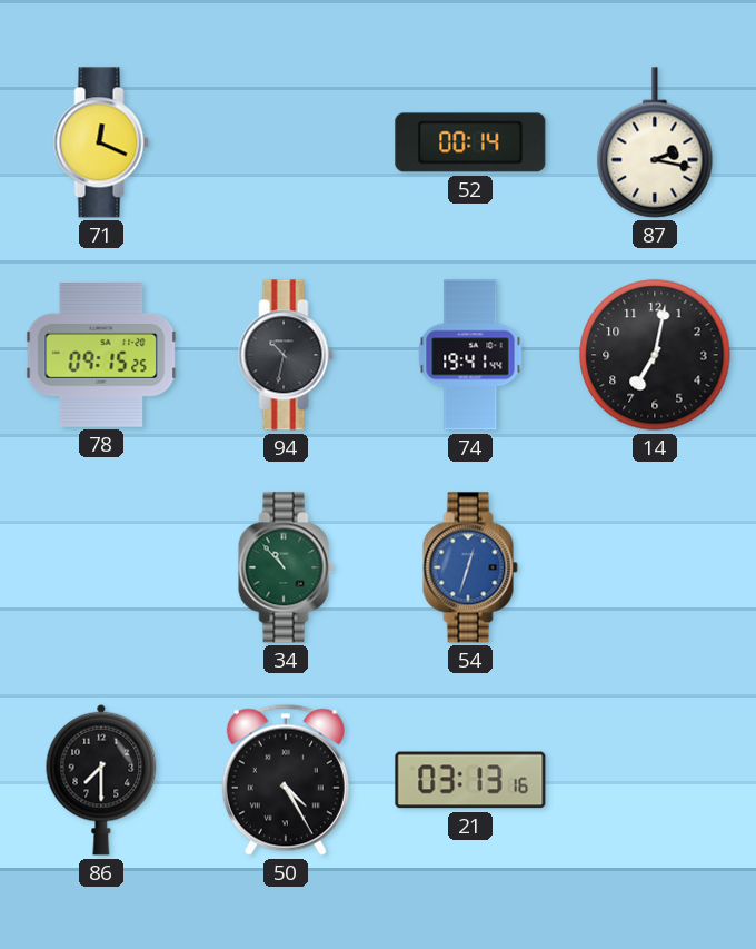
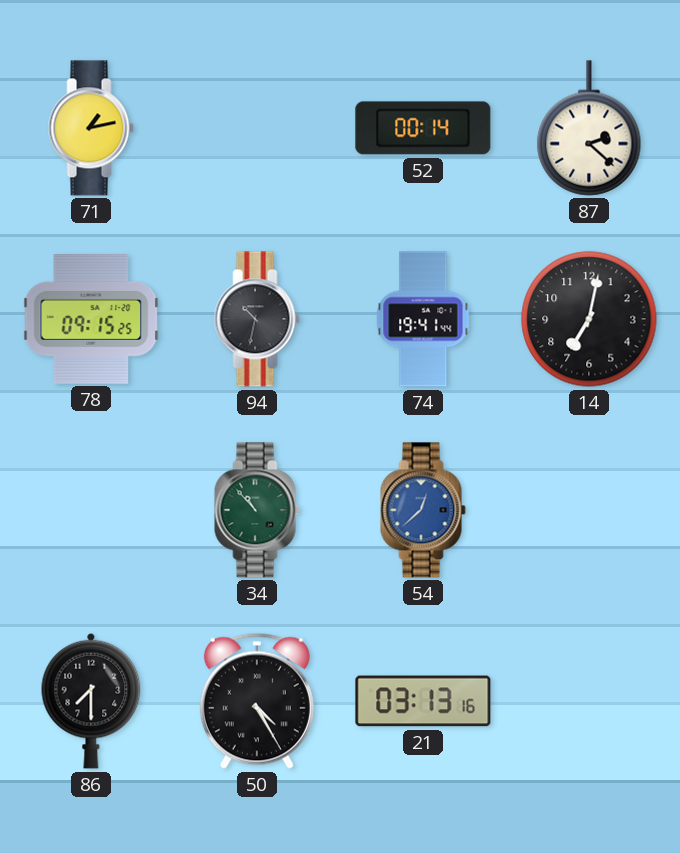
71: 12:19 -> 1:13 (91, 128)
87: 2:17 -> 2:22 (589, 128)
54: 12:33 -> 12:38 (423, 510)
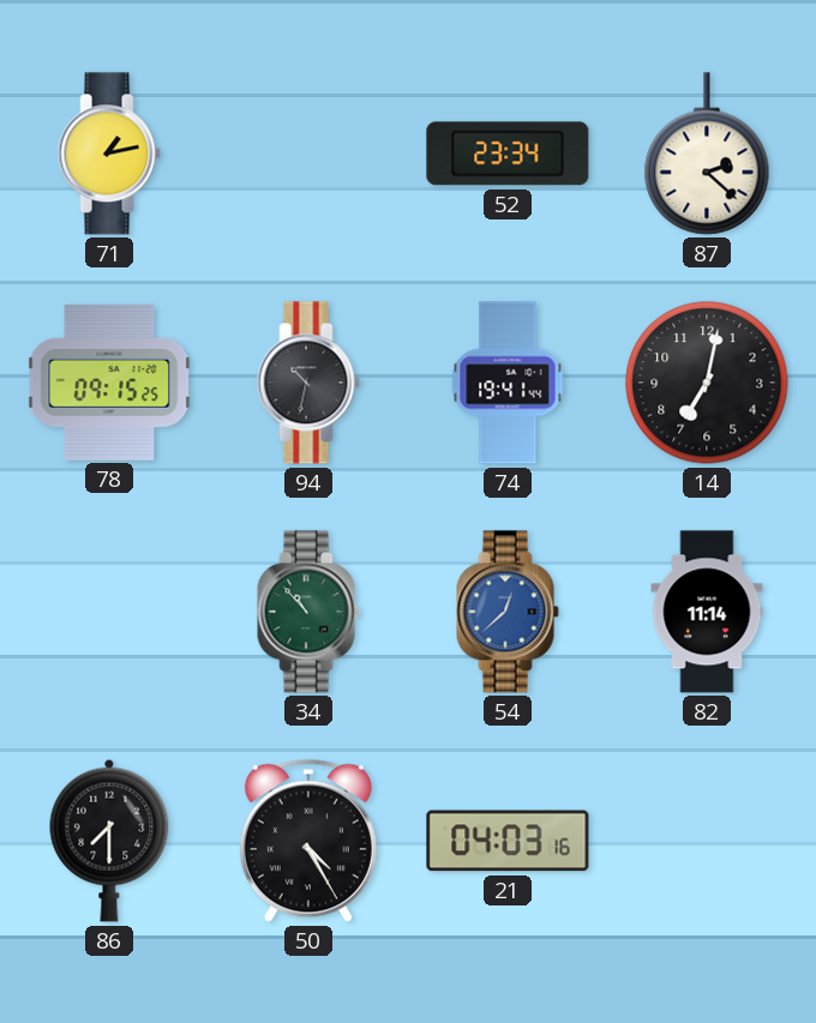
52: 00:14 -> 23:34 (508, 154)
82: none -> 11:14 (707, 612)
21: 03:13 -> 04:03 (508, 841)
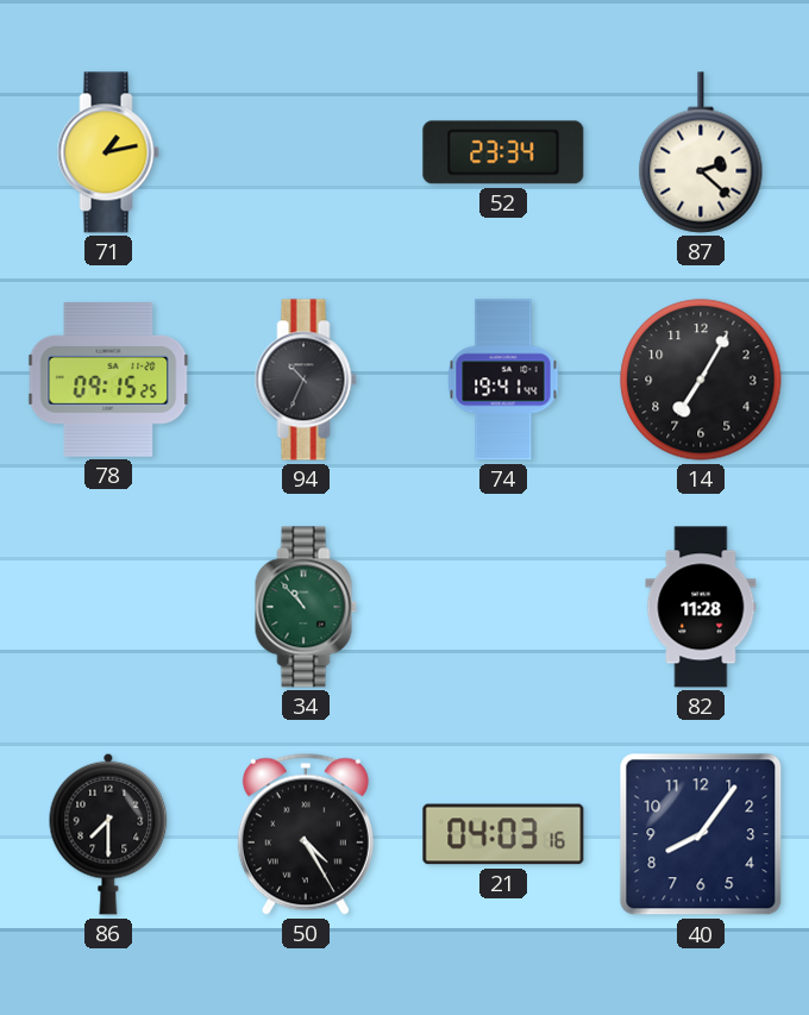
94: 10:32 -> 10:34 (306, 380)
14: 7:02 -> 7:05 (701, 380)
54: 12:38 -> none (508, 612)
82: 11:14 -> 11:28 (701, 607)
40: none -> 8:06 (701, 834)
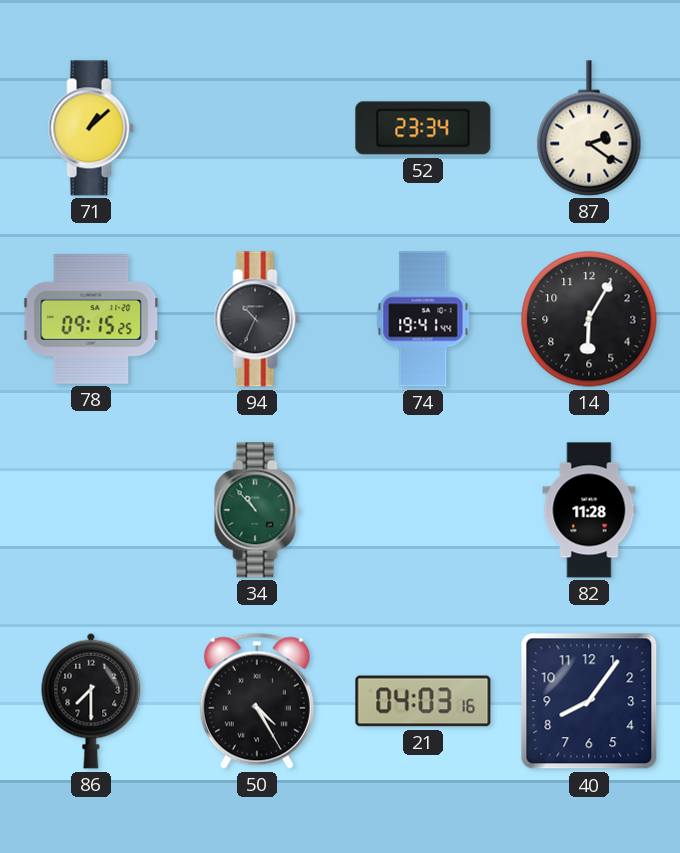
71: 1:13 -> 1:08 (91, 128)
87: 2:22 -> 2:21 (589, 128)
14: 7:05 -> 6:05 (589, 319)
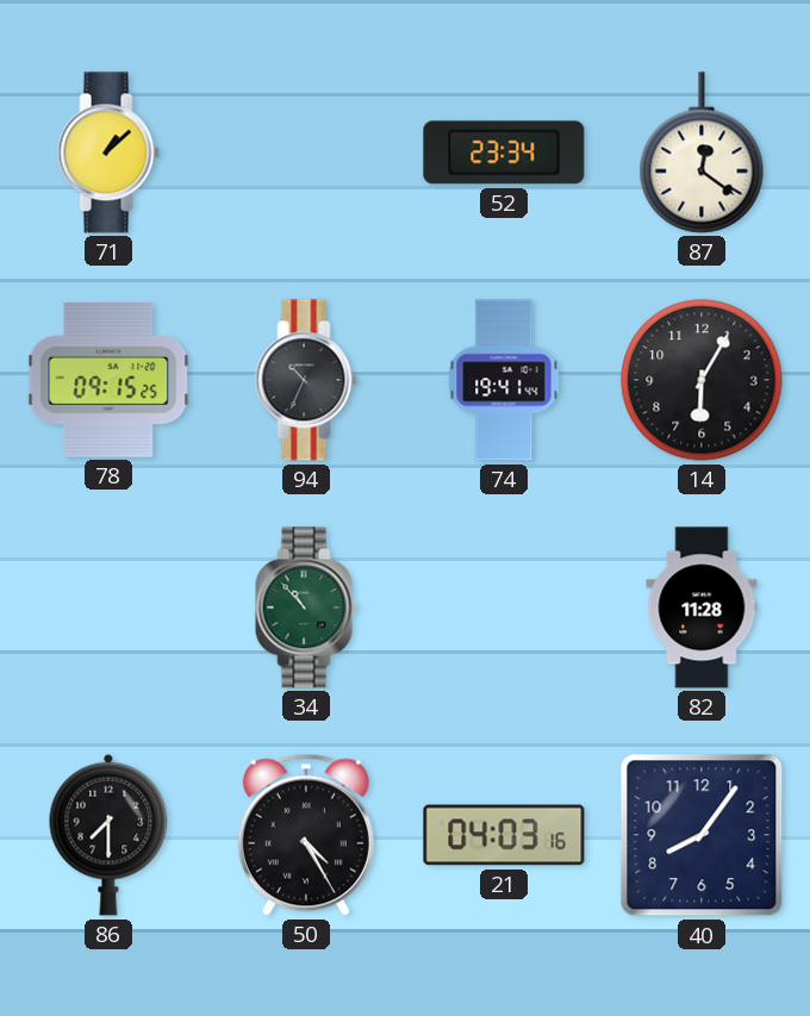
87: 2:21 -> 12:21 (702, 152)
